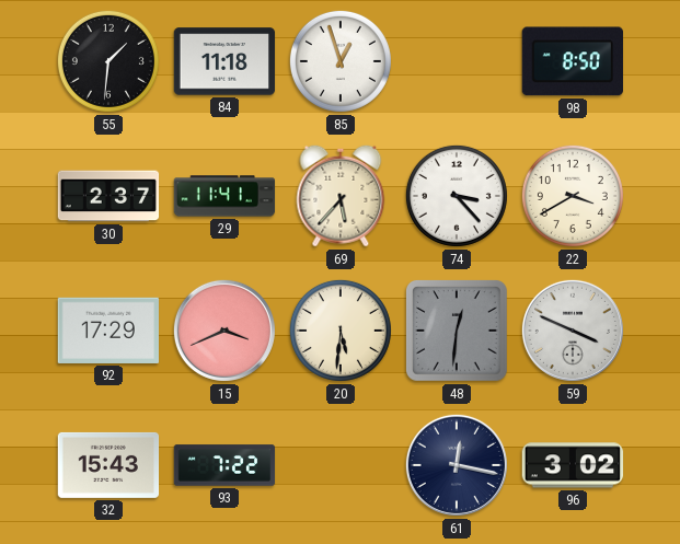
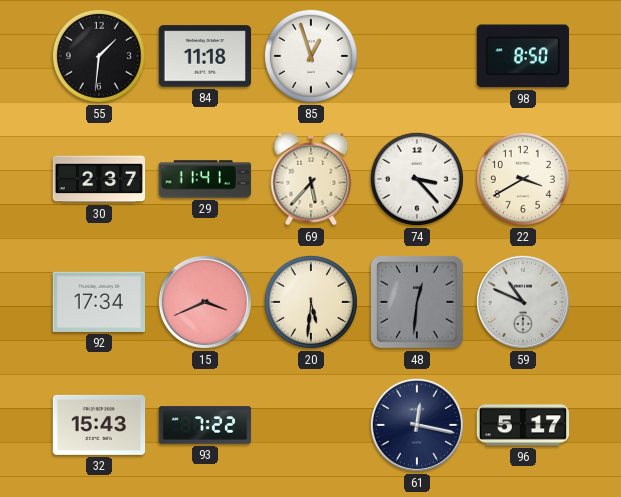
92: 17:29 -> 17:34 (98, 302)
59: 3:49 -> 10:49 (523, 302)
96: 3:02 -> 5:17 (523, 425)
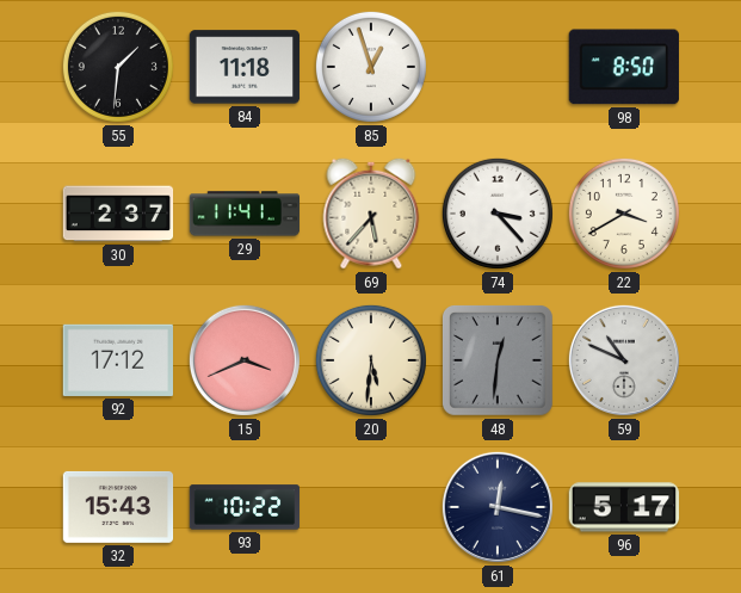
92: 17:34 -> 17:12 (117, 360)
93: 7:22 -> 10:22 (245, 507)
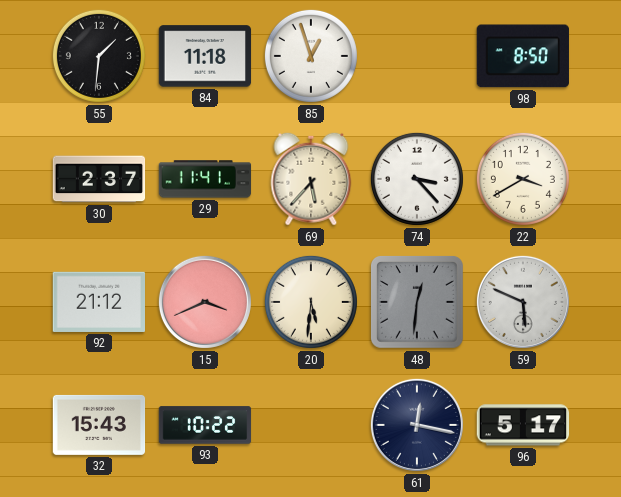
92: 17:12 -> 21:12 (98, 302)
59: 10:49 -> 5:49 (523, 302)
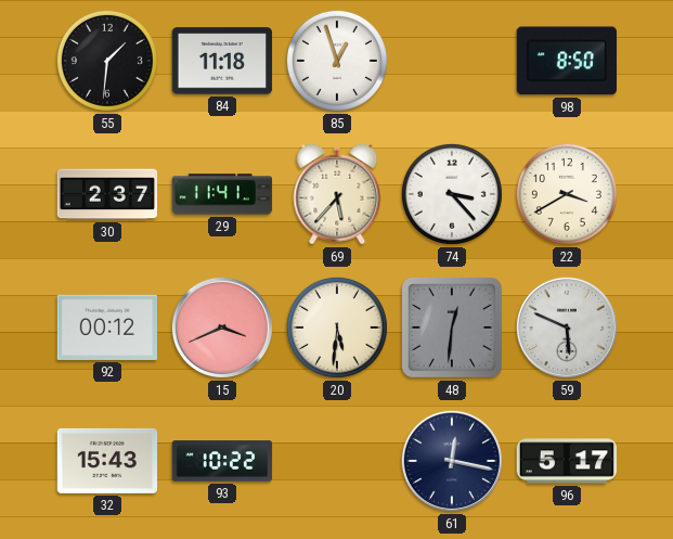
92: 21:12 -> 00:12 (106, 328)
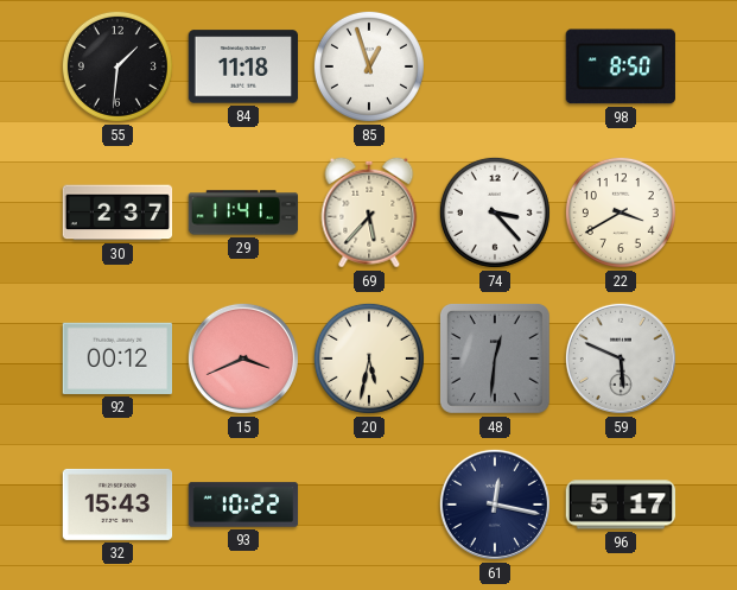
20: 5:31 -> 5:32 (369, 359)
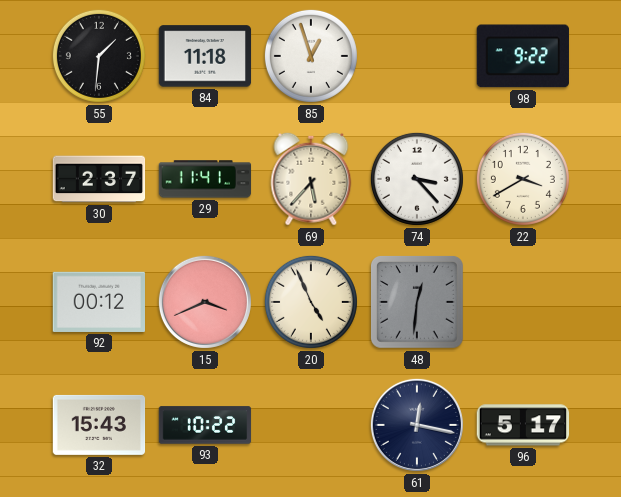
98: 8:50 -> 9:22 (523, 56)
20: 5:32 -> 4:56 (311, 302)
59: 5:49 -> none (621, 359)
